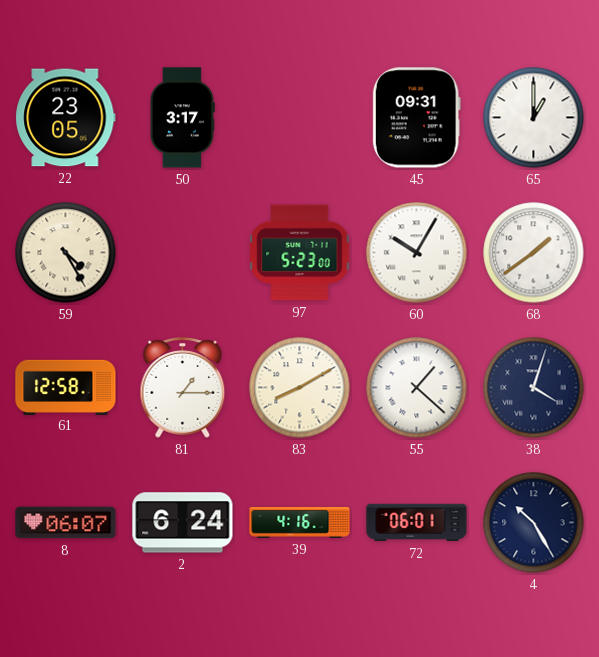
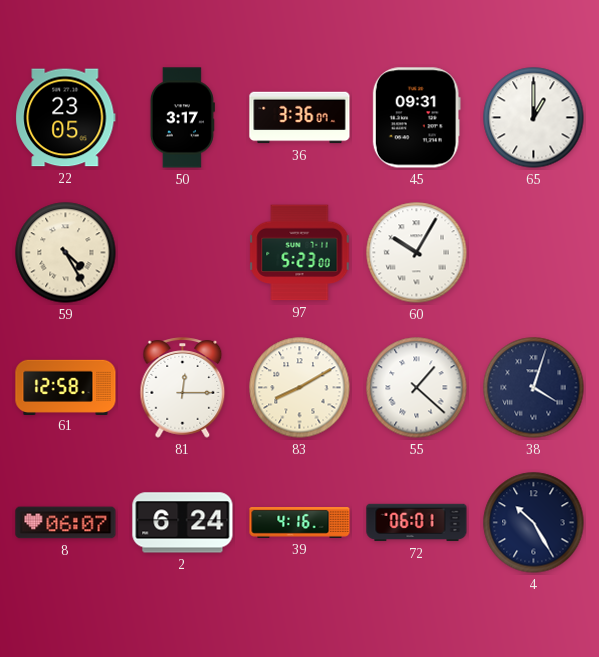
36: none -> 3:36 (300, 118)
68: 1:39 -> none (534, 253)
81: 1:15 -> 12:15 (183, 388)
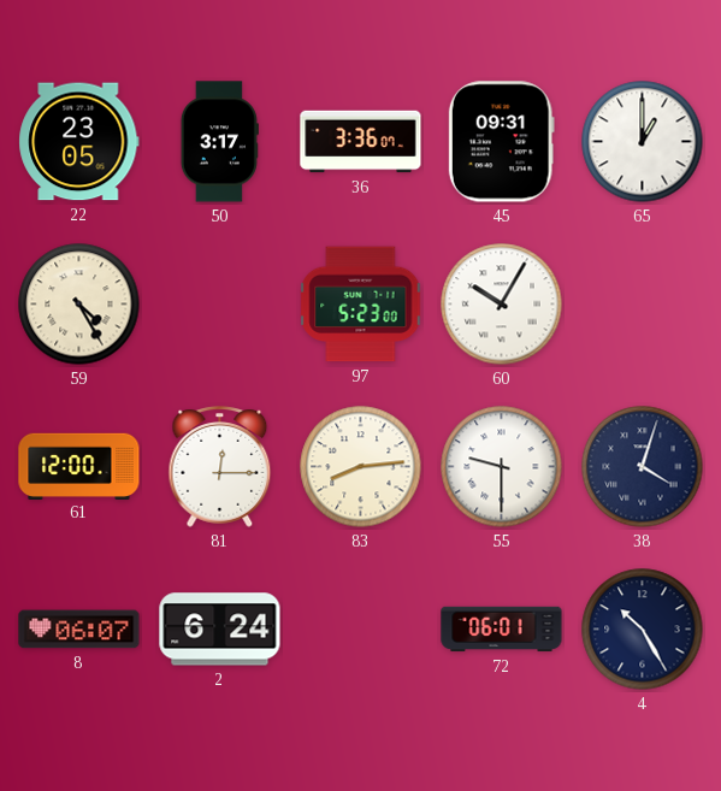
61: 12:58 -> 12:00 (79, 466)
83: 8:10 -> 8:14 (361, 467)
55: 1:22 -> 9:30 (502, 467)
39: 4:16 -> none (300, 523)
